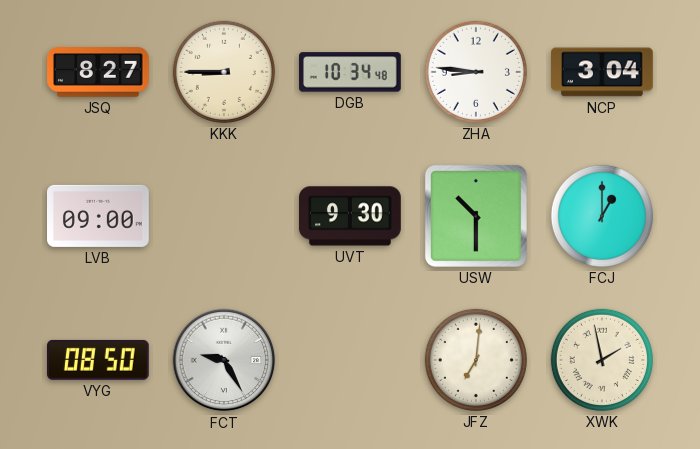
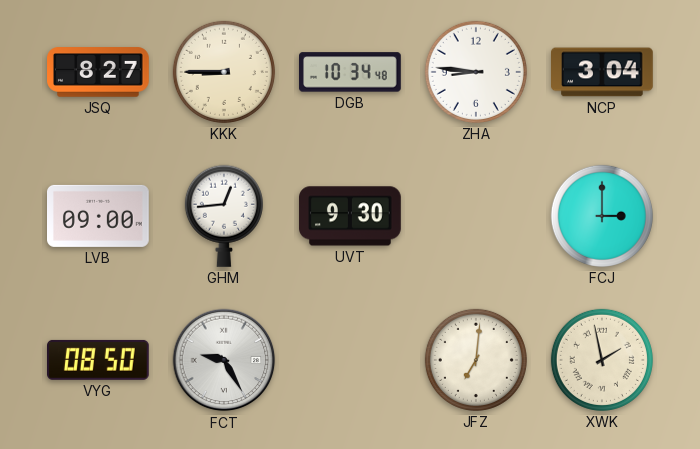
GHM: none -> 12:44 (224, 216)
USW: 10:30 -> none (476, 216)
FCJ: 1:00 -> 3:00 (602, 216)
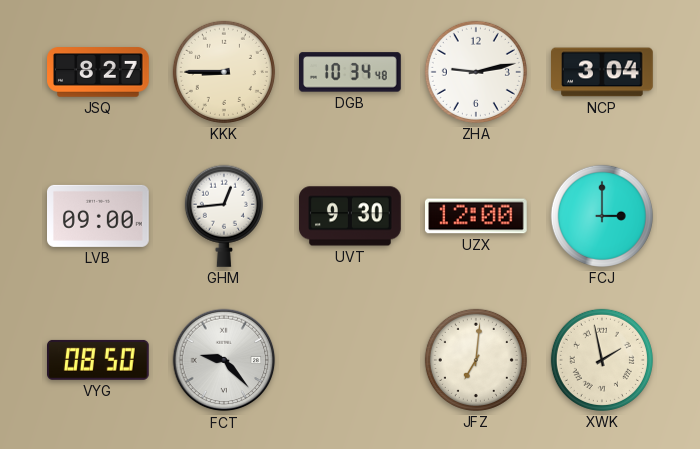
ZHA: 8:46 -> 9:13 (476, 72)
UZX: none -> 12:00 (477, 216)
FCT: 9:25 -> 9:23 (224, 360)
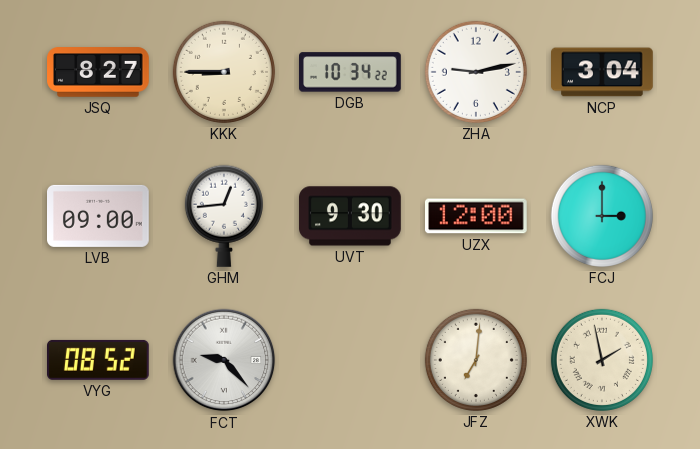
DGB: 10:34:48 -> 10:34:22 (351, 72)
VYG: 08:50 -> 08:52 (99, 360)
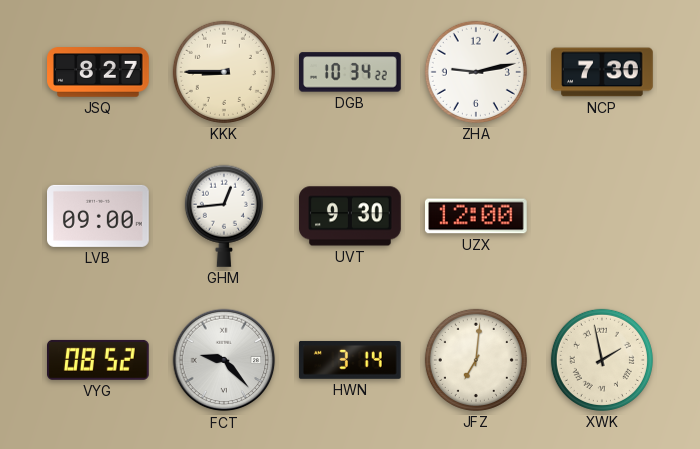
NCP: 3:04 -> 7:30 (603, 72)
FCJ: 3:00 -> none (602, 216)
HWN: none -> 3:14 (350, 360)
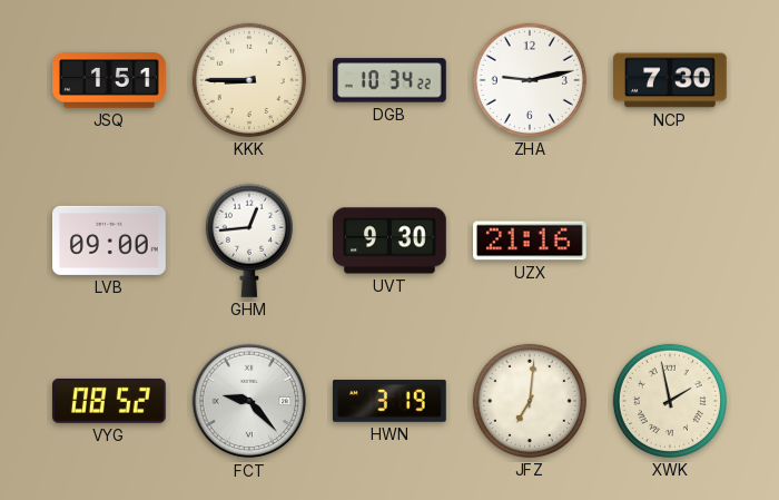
JSQ: 8:27 -> 1:51 (109, 80)
UZX: 12:00 -> 21:16 (531, 241)
HWN: 3:14 -> 3:19 (389, 401)
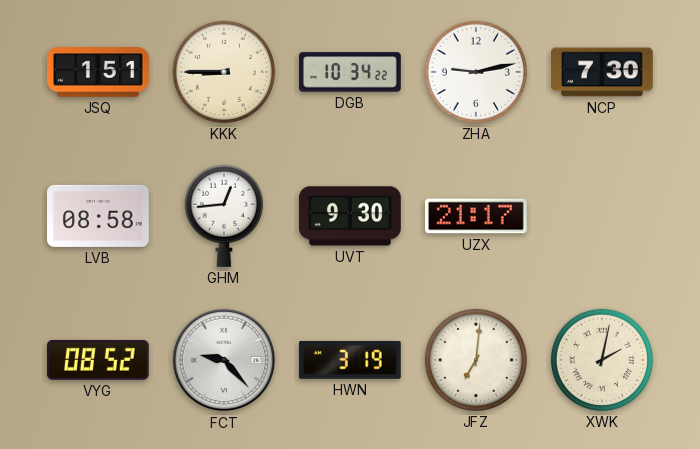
LVB: 09:00 -> 08:58 (99, 216)
UZX: 21:16 -> 21:17 (477, 216)
XWK: 1:58 -> 2:02 (602, 360)
